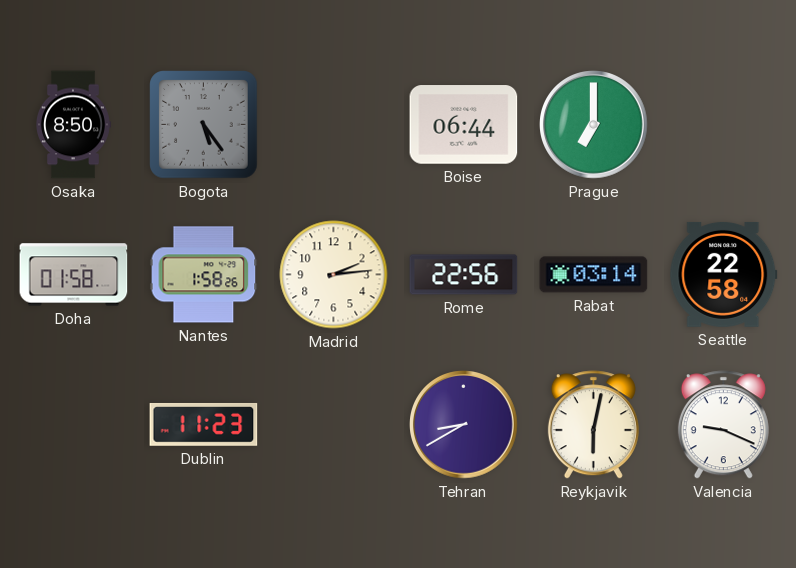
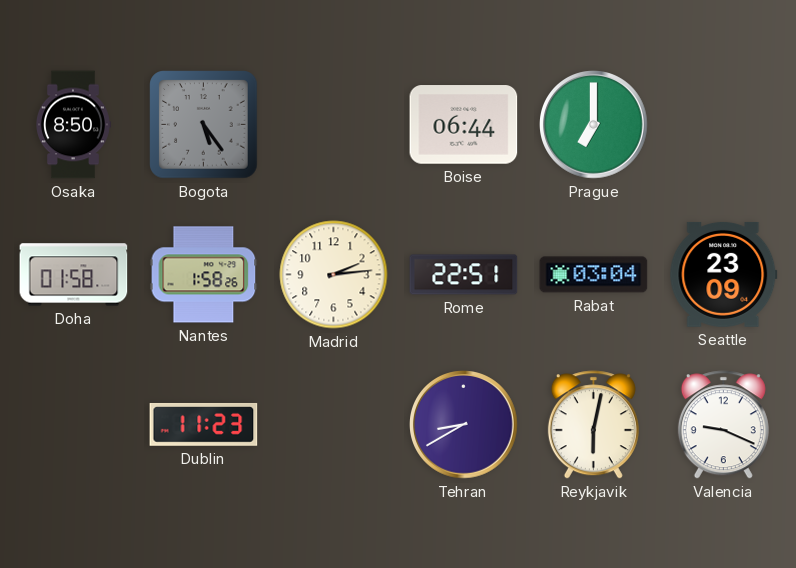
Rome: 22:56 -> 22:51 (464, 275)
Rabat: 03:14 -> 03:04 (594, 275)
Seattle: 22:58 -> 23:09 (724, 274)
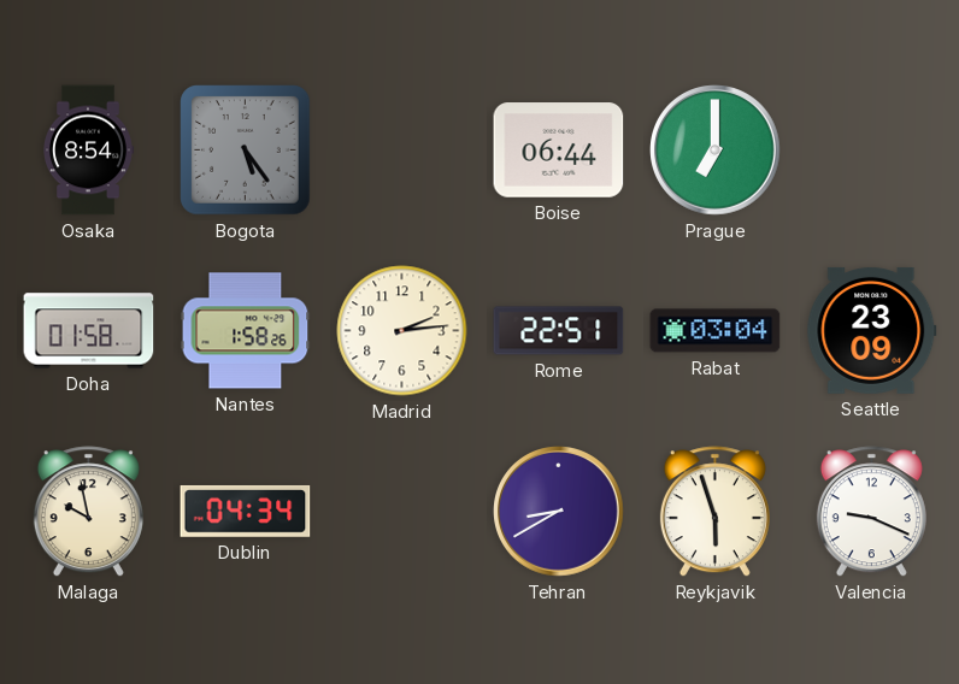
Osaka: 8:50 -> 8:54 (89, 151)
Malaga: none -> 9:58 (88, 512)
Dublin: 11:23 -> 04:34 (246, 512)
Reykjavik: 6:02 -> 5:57 (714, 512)
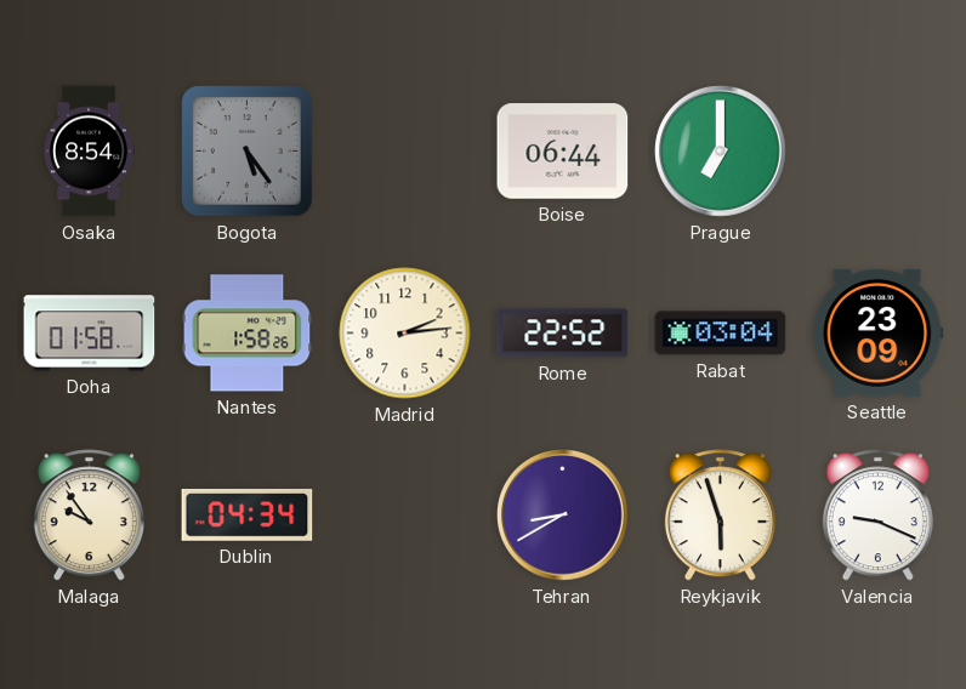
Rome: 22:51 -> 22:52 (563, 334)
Malaga: 9:58 -> 9:54 (89, 516)
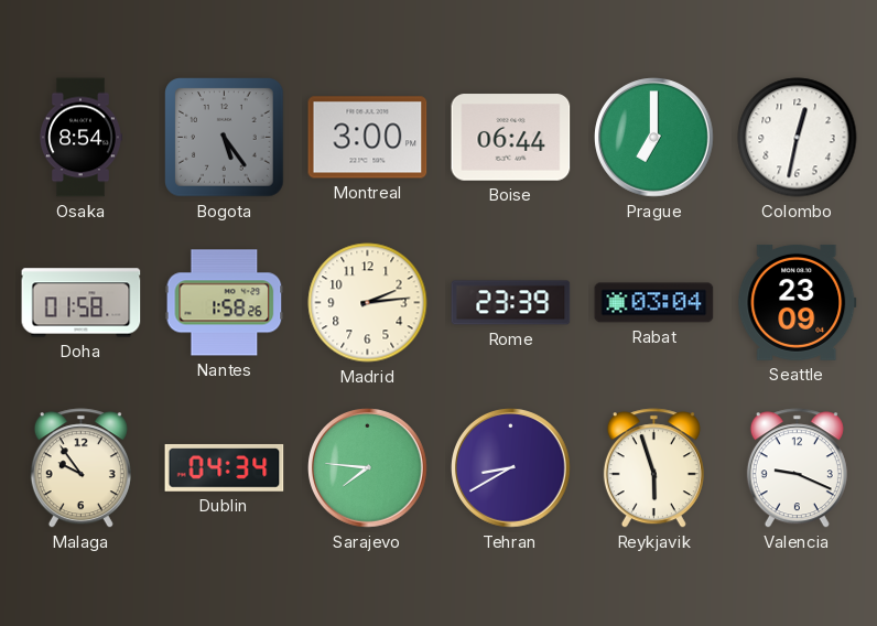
Montreal: none -> 3:00 (368, 138)
Colombo: none -> 12:32 (798, 138)
Rome: 22:52 -> 23:39 (511, 303)
Sarajevo: none -> 7:46 (368, 468)
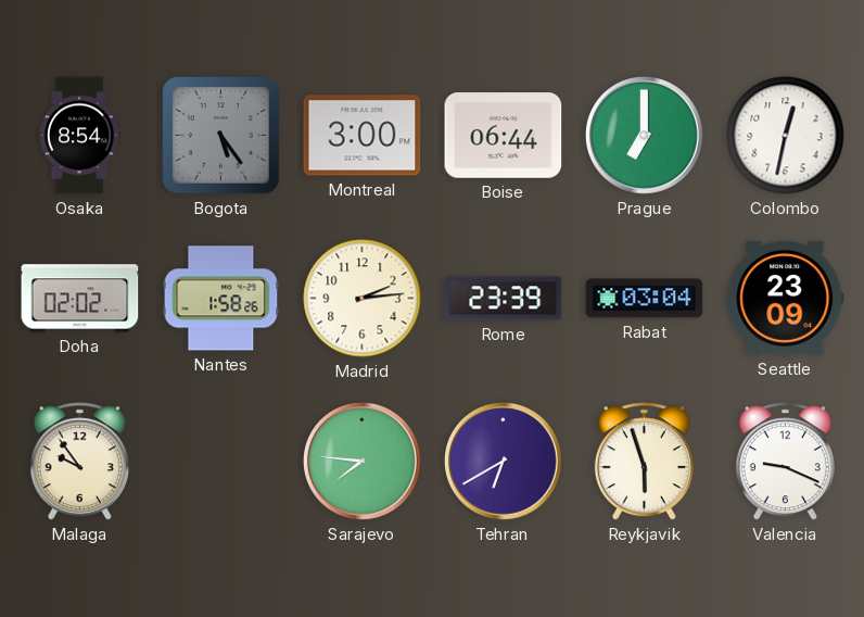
Doha: 01:58 -> 02:02 (80, 299)
Dublin: 04:34 -> none (225, 468)
Tehran: 8:40 -> 6:40 (504, 462)
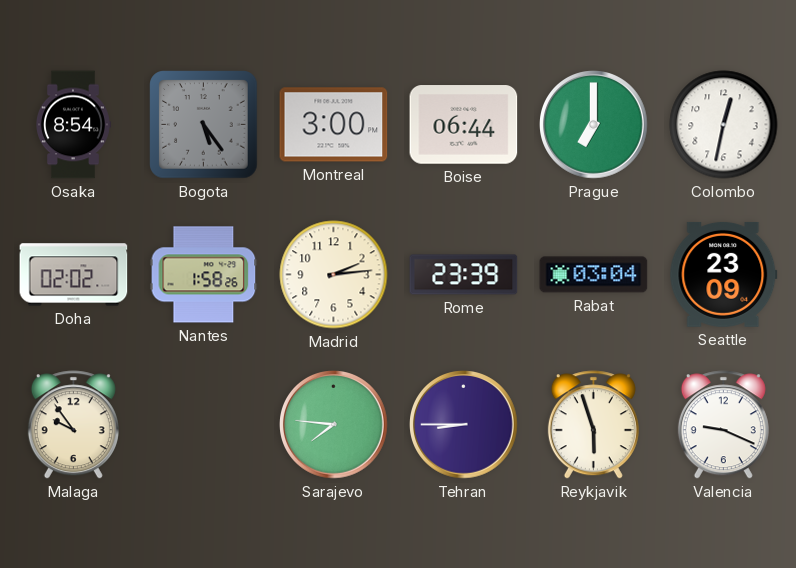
Tehran: 6:40 -> 8:45 (464, 425)
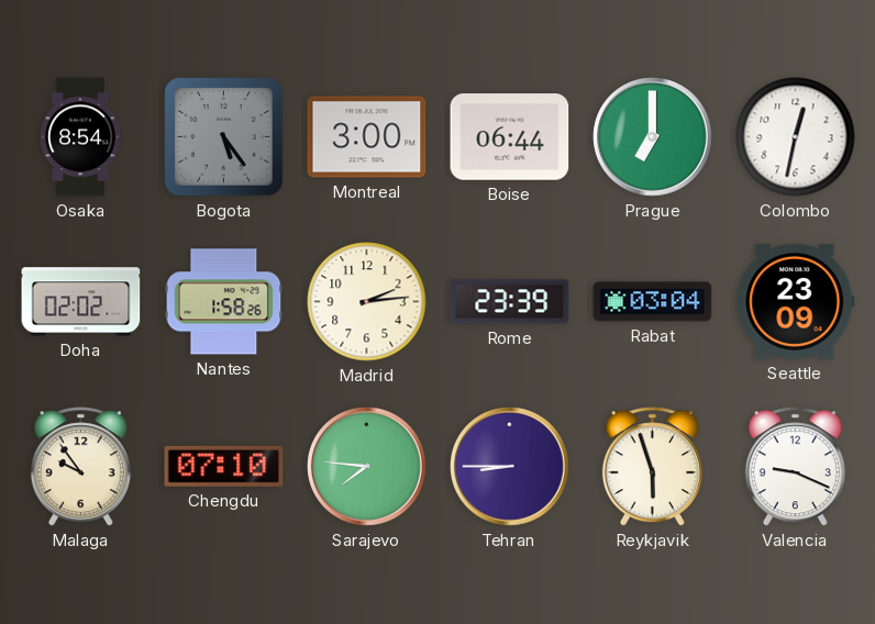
Chengdu: none -> 07:10 (224, 466)
